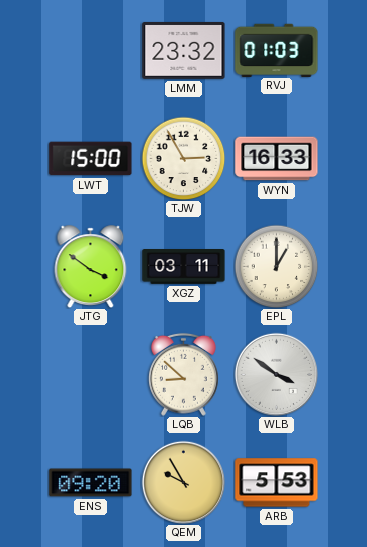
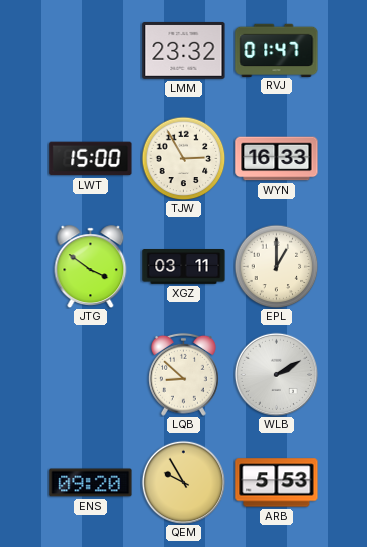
RVJ: 01:03 -> 01:47 (277, 50)
WLB: 3:51 -> 2:10 (276, 374)
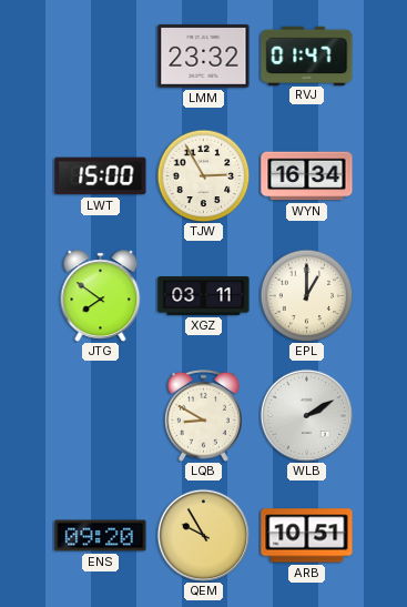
WYN: 16:33 -> 16:34 (307, 176)
JTG: 3:51 -> 7:51 (101, 296)
LQB: 8:52 -> 8:50 (203, 415)
ARB: 5:53 -> 10:51 (307, 536)
